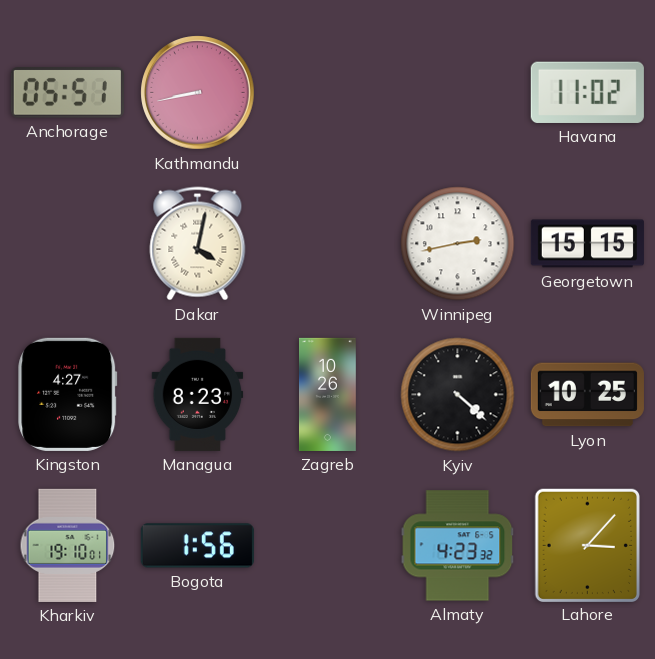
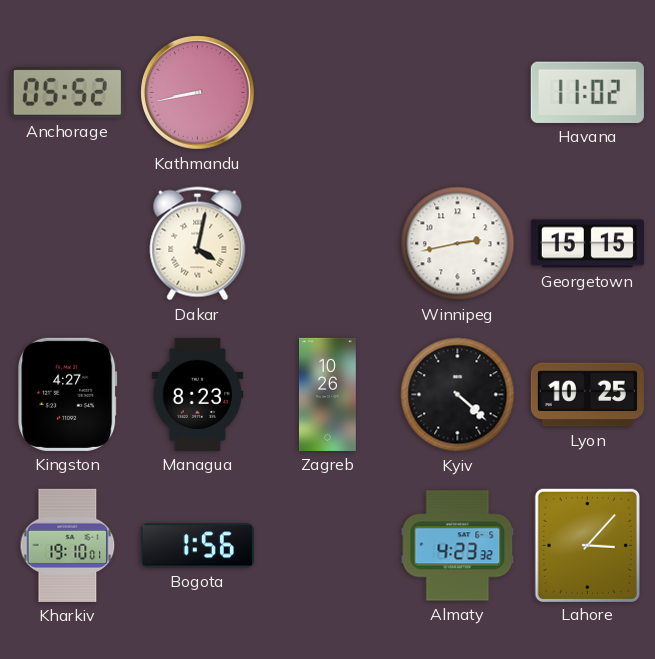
Anchorage: 05:51 -> 05:52 (67, 93)
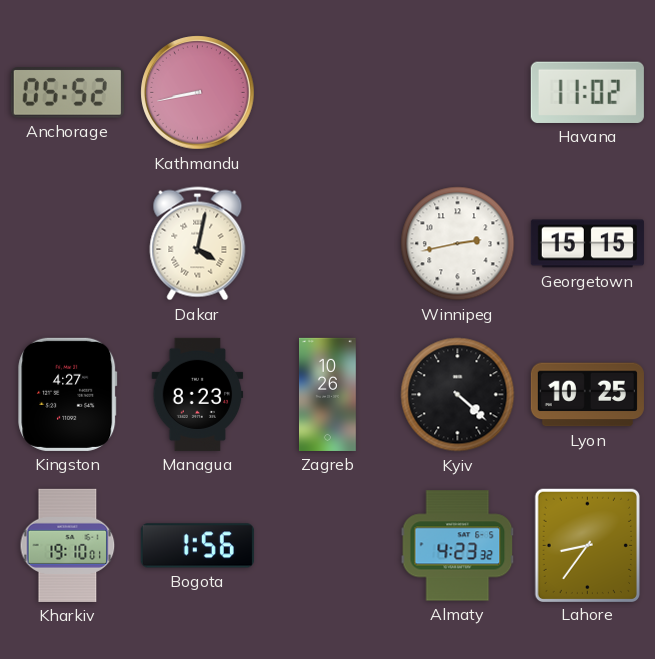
Lahore: 3:07 -> 8:36 (587, 545)
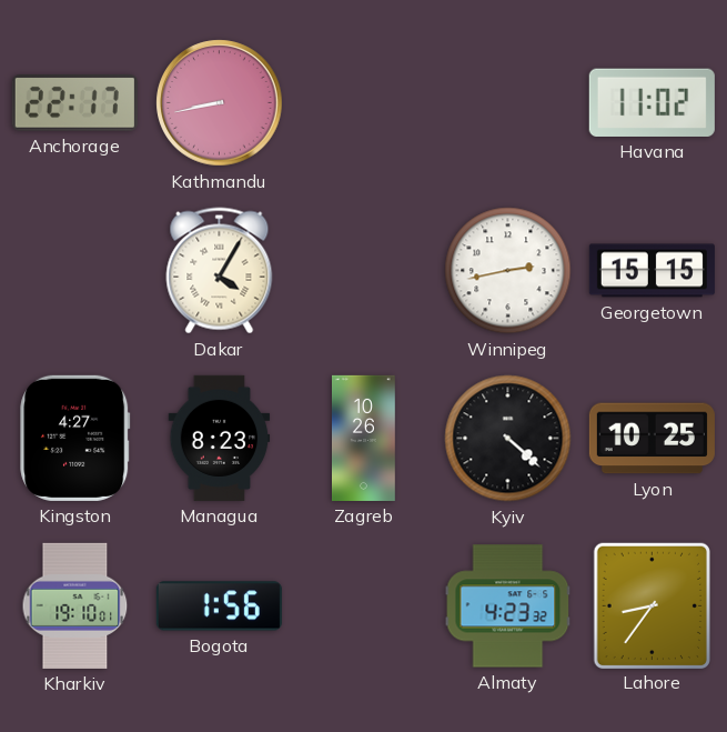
Anchorage: 05:52 -> 22:17 (74, 103)
Dakar: 4:02 -> 4:05 (220, 271)
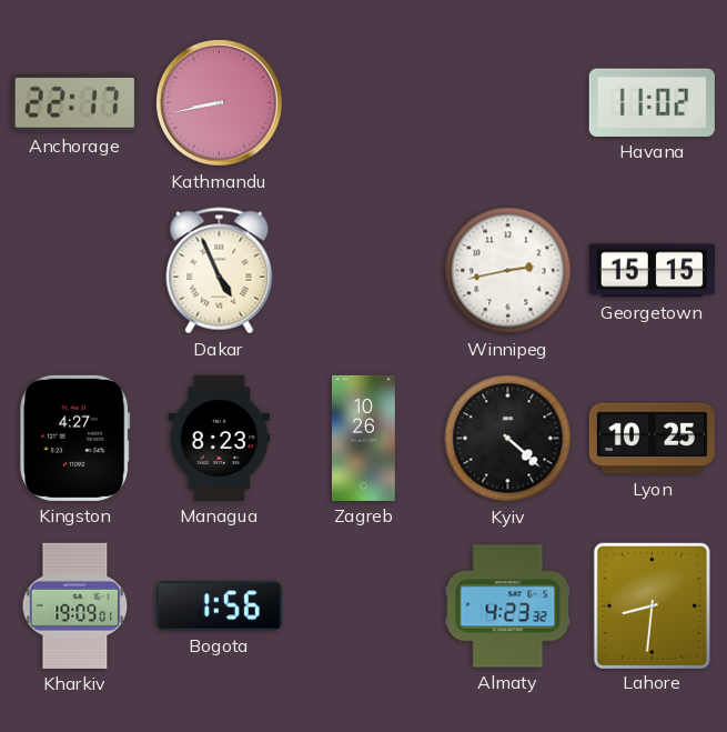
Dakar: 4:05 -> 4:56 (220, 271)
Kharkiv: 19:10 -> 19:09 (75, 605)
Lahore: 8:36 -> 8:31 (652, 605)
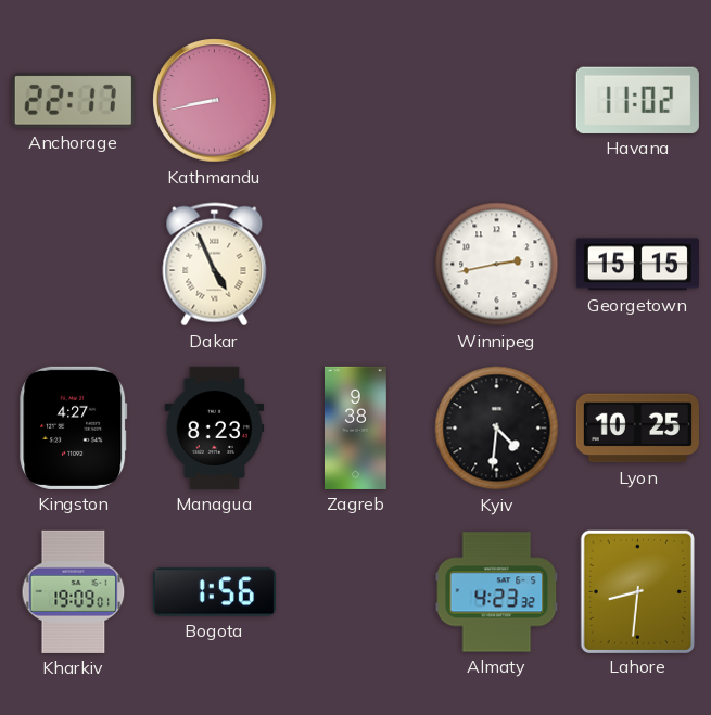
Zagreb: 10:26 -> 9:38 (356, 427)
Kyiv: 4:22 -> 4:31 (497, 429)
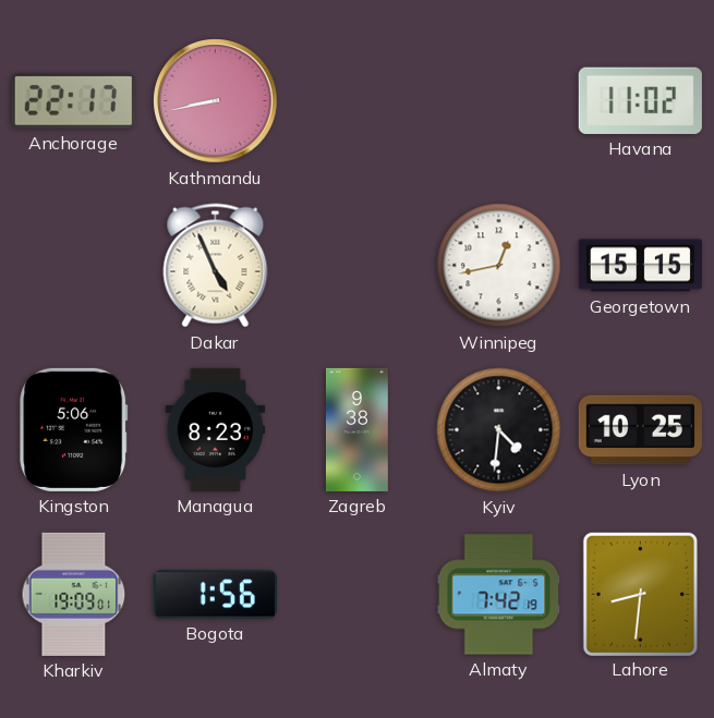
Winnipeg: 2:43 -> 12:43 (499, 266)
Kingston: 4:27 -> 5:06 (74, 429)
Almaty: 4:23 -> 7:42 (499, 595)
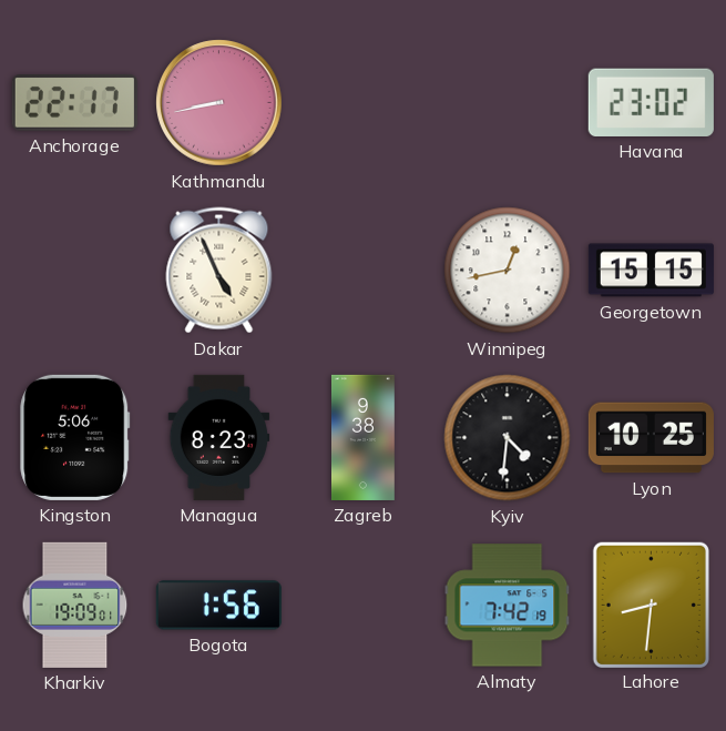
Havana: 11:02 -> 23:02 (651, 102)
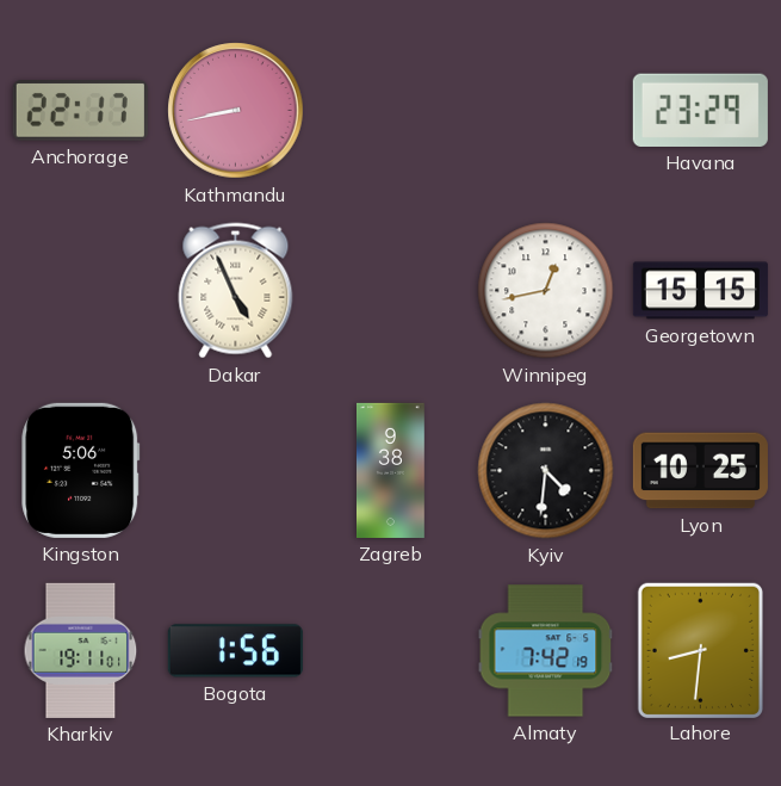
Havana: 23:02 -> 23:29 (700, 110)
Managua: 8:23 -> none (219, 437)
Kharkiv: 19:09 -> 19:11 (81, 650)
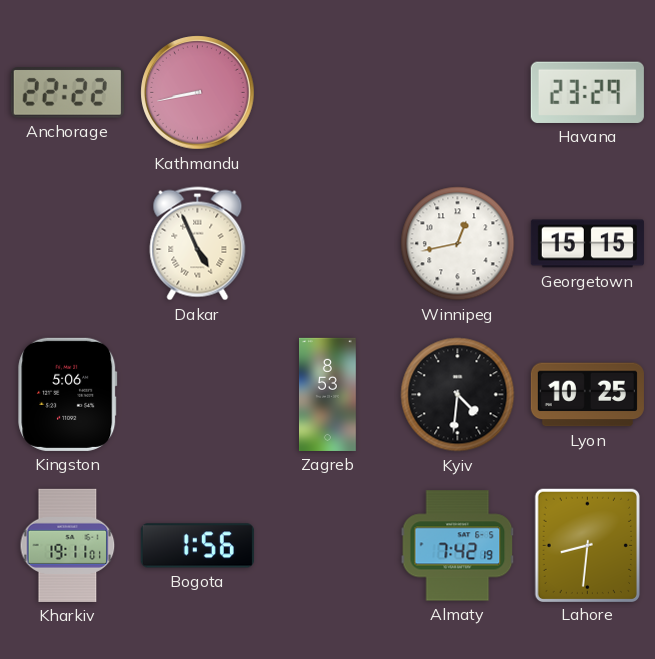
Anchorage: 22:17 -> 22:22 (67, 93)
Zagreb: 9:38 -> 8:53 (328, 394)
